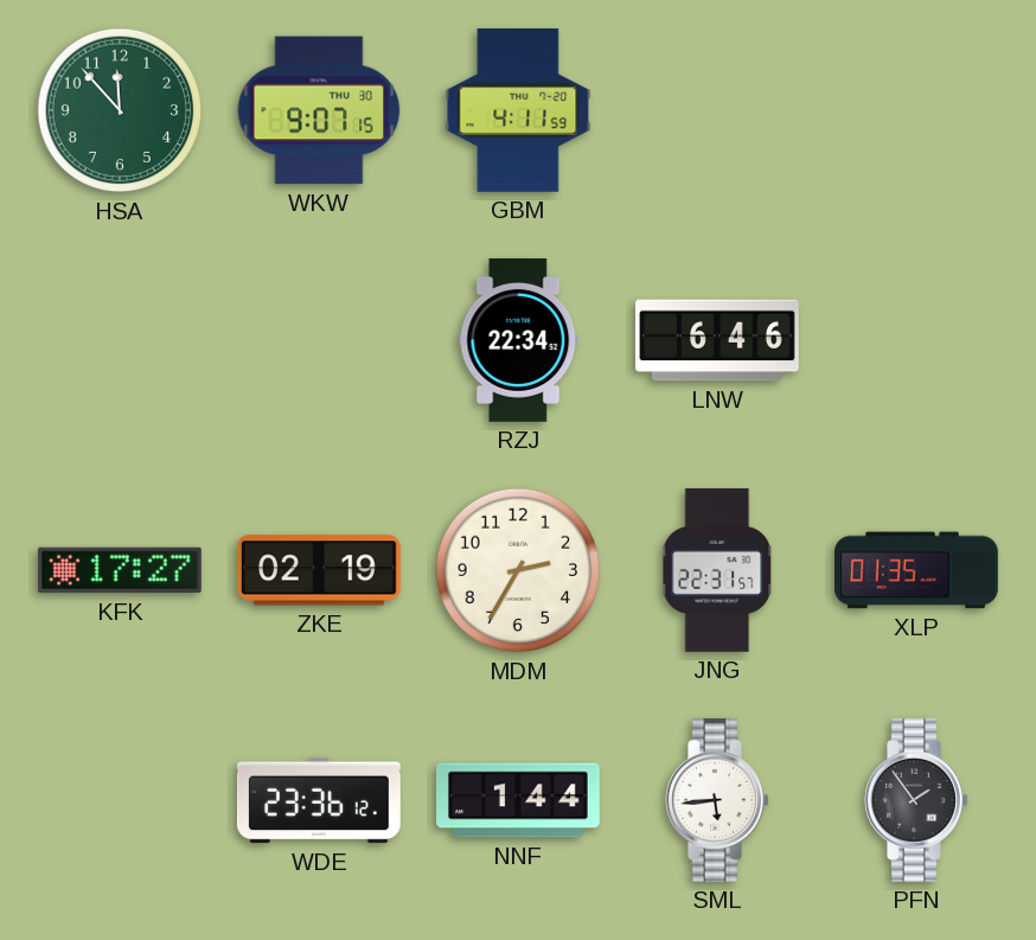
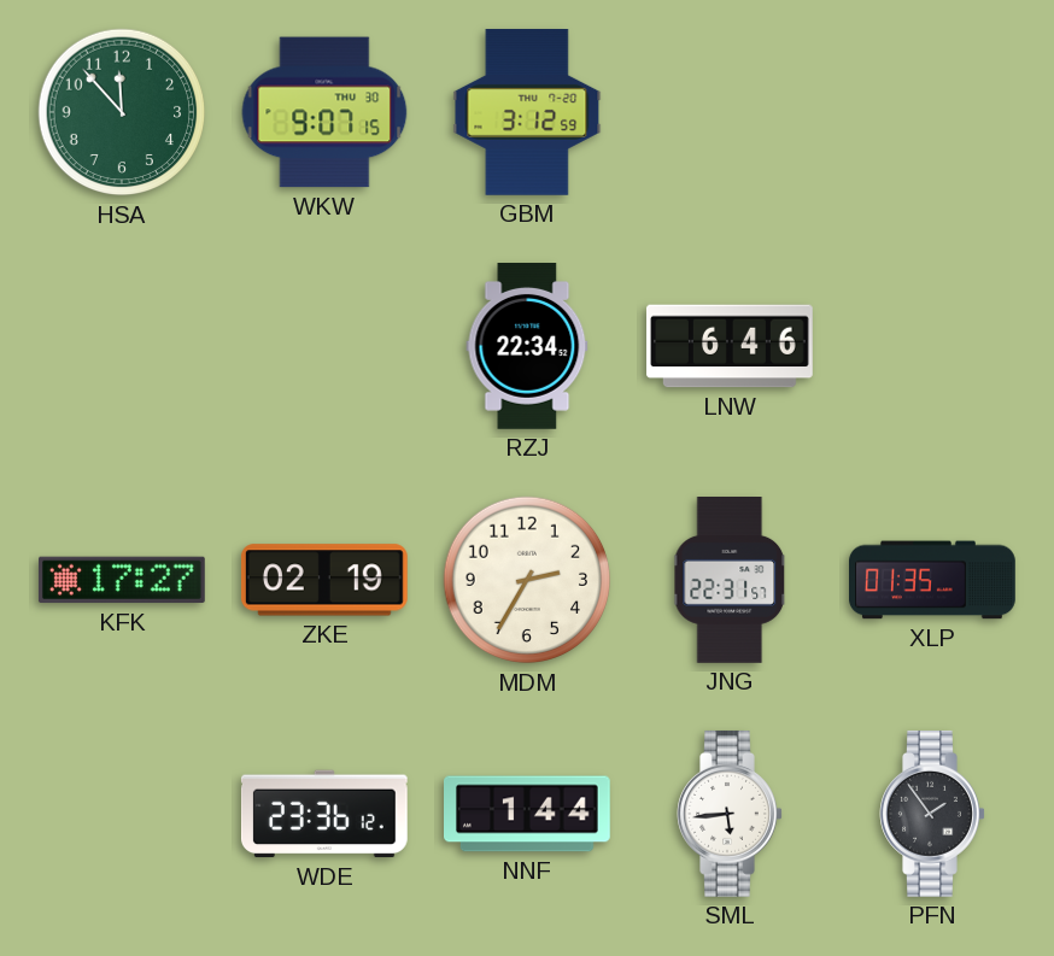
GBM: 4:11 -> 3:12 (527, 113)
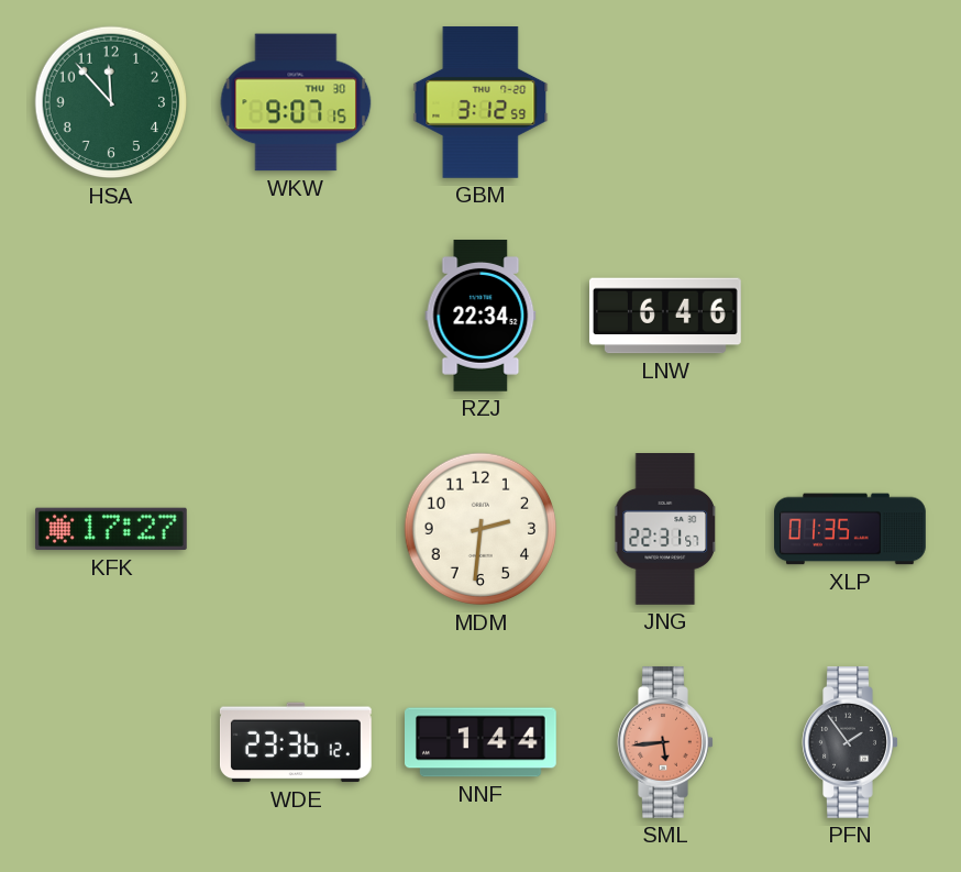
ZKE: 02:19 -> none (324, 580)
MDM: 2:35 -> 2:31 (481, 529)
SML dial: white -> salmon (665, 742)
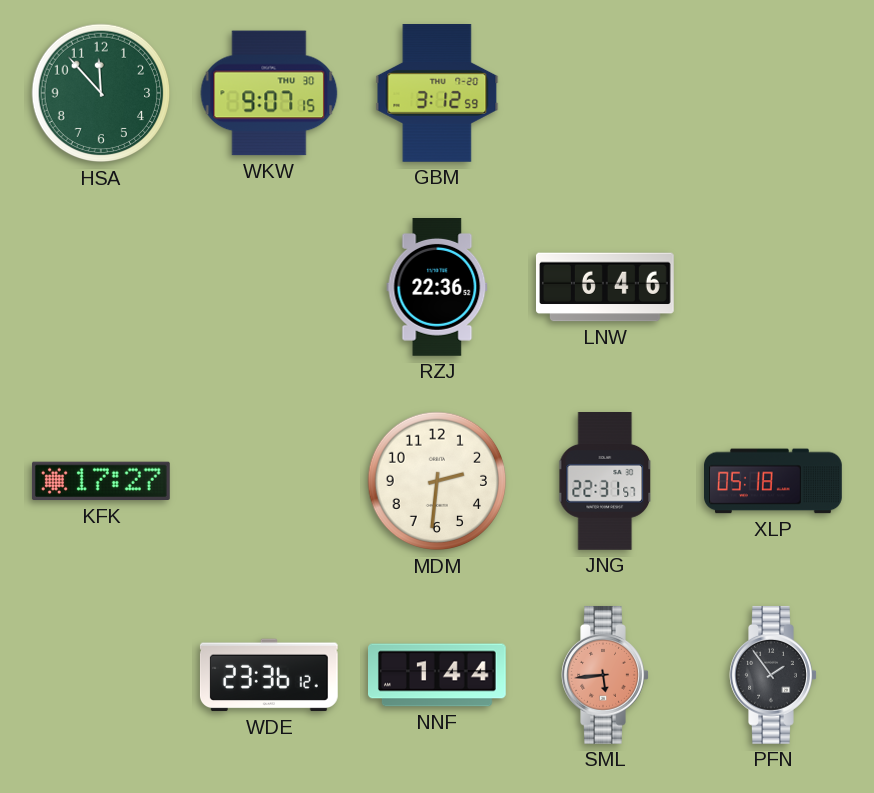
RZJ: 22:34 -> 22:36 (437, 288)
XLP: 01:35 -> 05:18 (774, 481)
